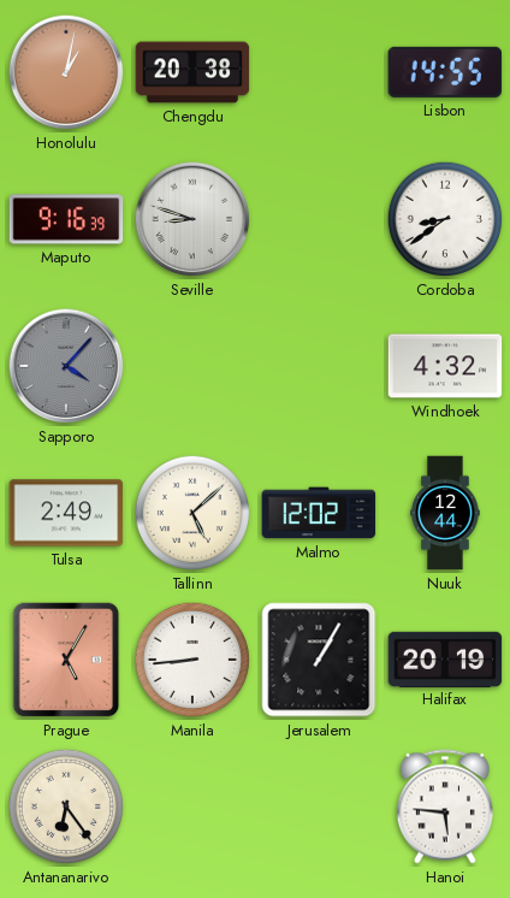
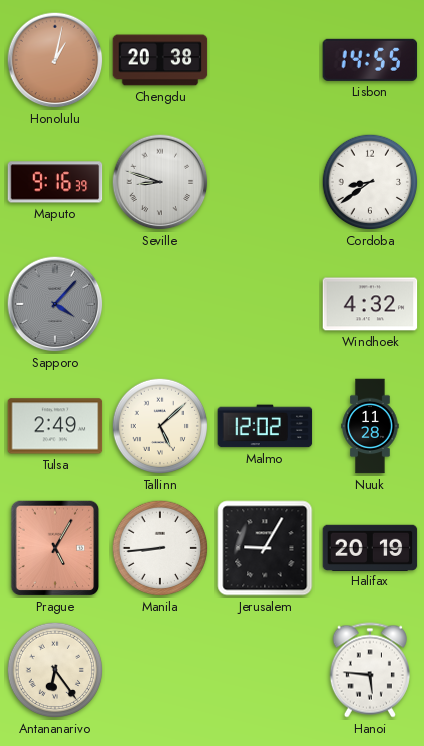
Nuuk: 12:44 -> 11:28 (370, 426)
Jerusalem: 1:05 -> 9:05 (265, 548)
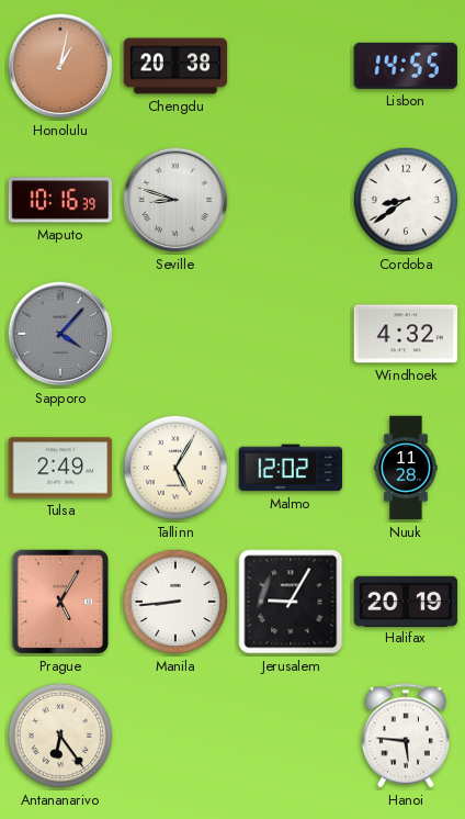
Maputo: 9:16 -> 10:16 (60, 200)
Tallinn: 5:08 -> 5:05 (175, 468)
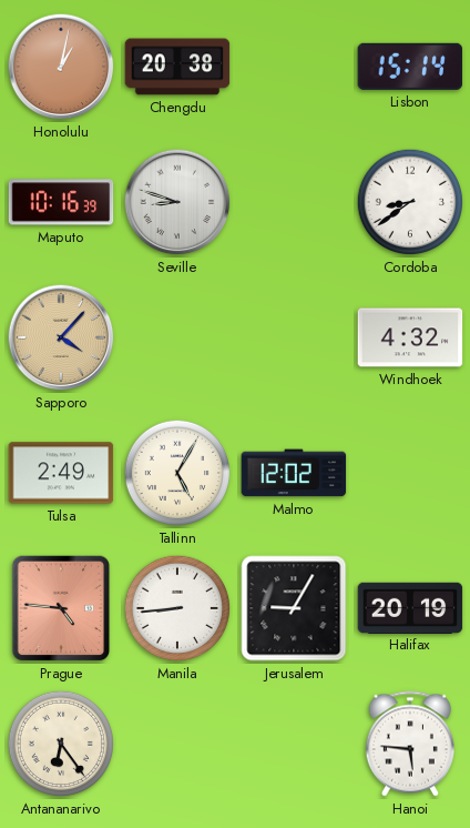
Lisbon: 14:55 -> 15:14 (410, 67)
Sapporo dial: grey -> champagne (61, 337)
Nuuk: 11:28 -> none (406, 468)
Prague: 5:05 -> 4:46 (61, 608)
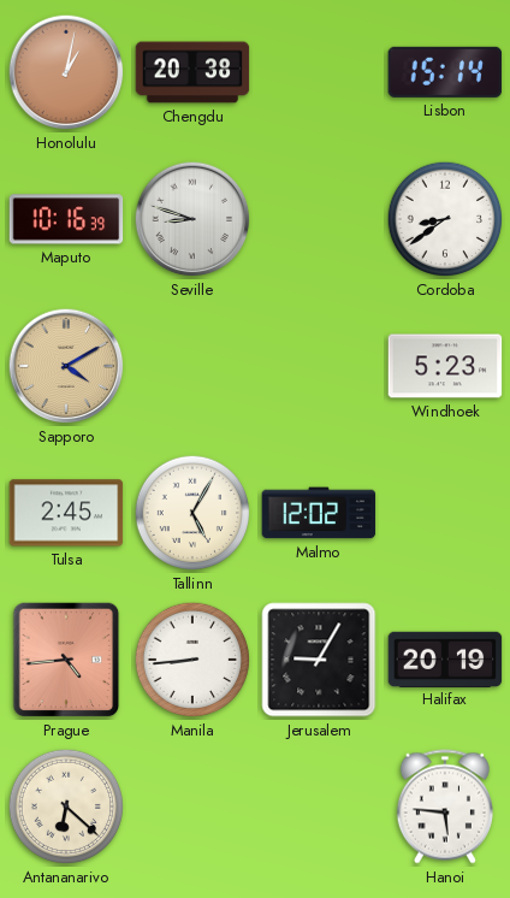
Sapporo: 4:07 -> 4:10 (66, 366)
Windhoek: 4:32 -> 5:23 (445, 366)
Tulsa: 2:49 -> 2:45 (66, 513)
Prague: 4:46 -> 4:44 (66, 660)
Antananarivo: 6:24 -> 6:22 (66, 807)
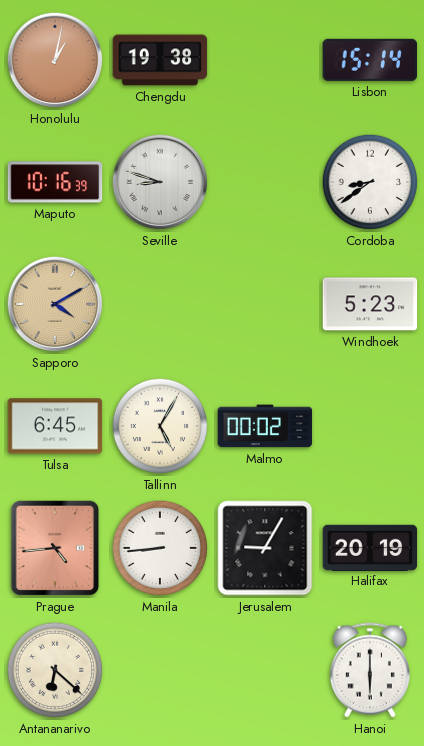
Chengdu: 20:38 -> 19:38 (160, 60)
Tulsa: 2:45 -> 6:45 (55, 426)
Malmo: 12:02 -> 00:02 (265, 426)
Hanoi: 5:46 -> 6:00 (370, 670)
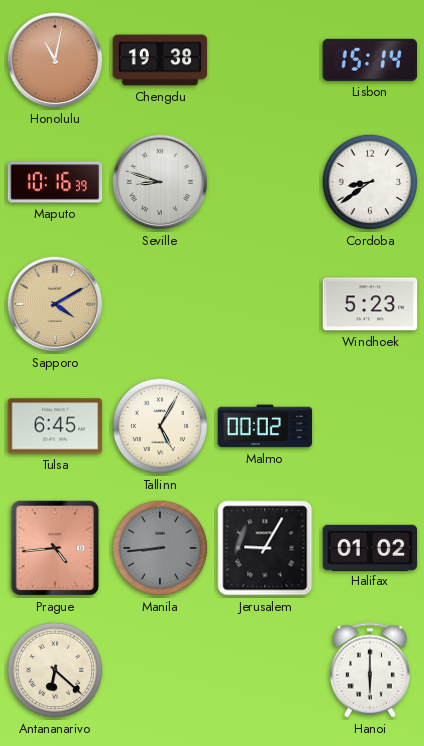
Honolulu: 1:02 -> 11:02 (55, 60)
Manila dial: white -> grey (160, 548)
Halifax: 20:19 -> 01:02 (370, 547)
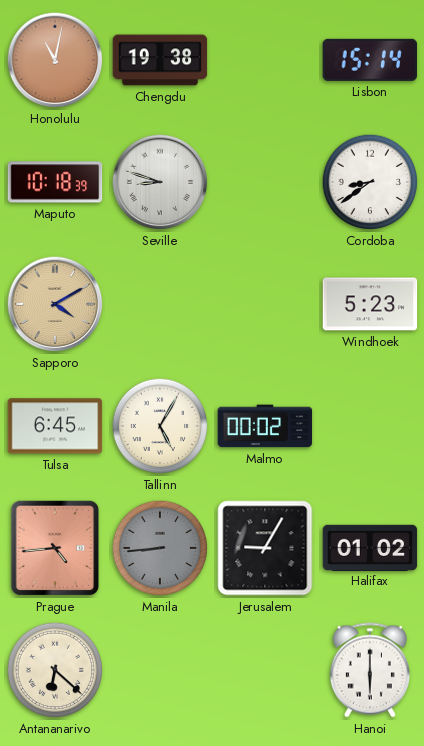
Maputo: 10:16 -> 10:18 (55, 182)
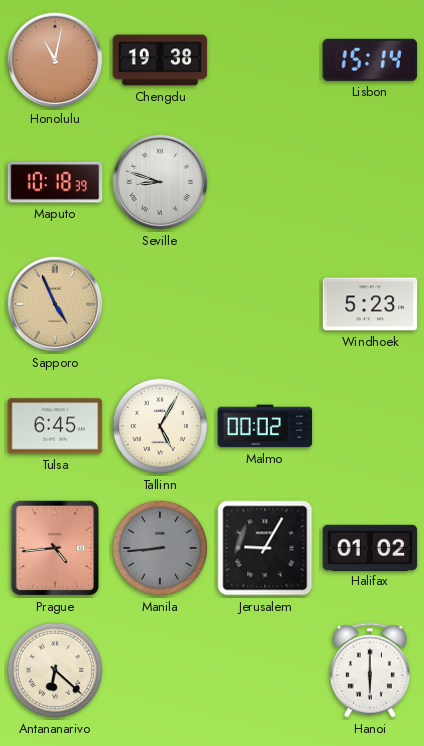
Cordoba: 8:39 -> none (370, 182)
Sapporo: 4:10 -> 4:56 (55, 304)
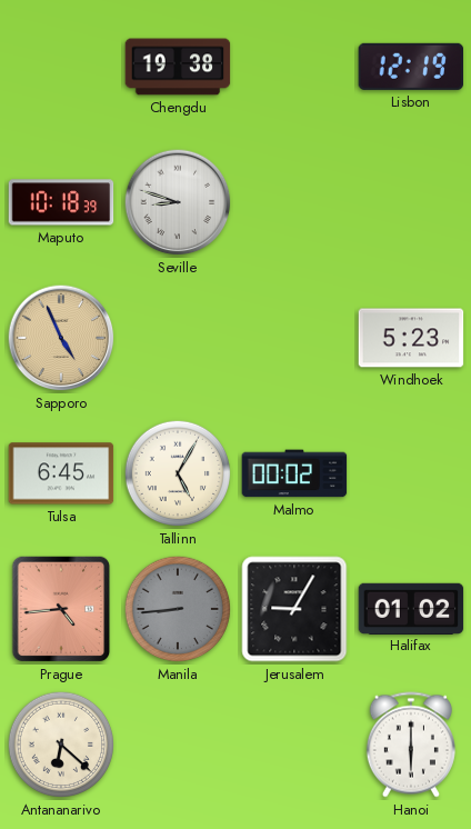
Honolulu: 11:02 -> none (55, 60)
Lisbon: 15:14 -> 12:19 (411, 67)
